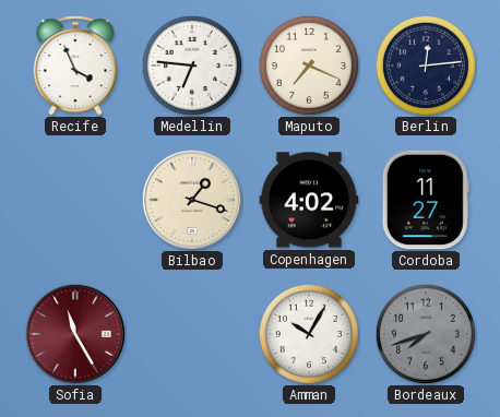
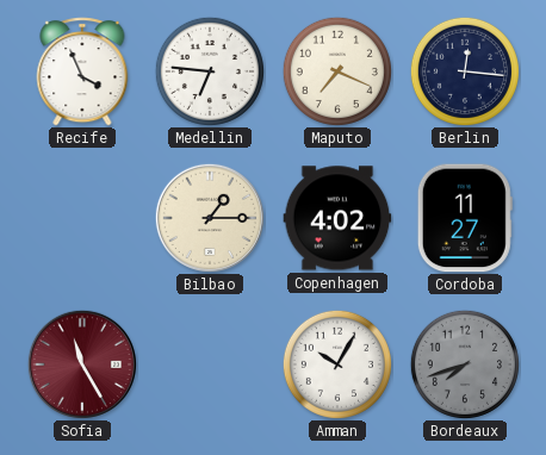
Berlin: 12:14 -> 12:16 (465, 71)
Bilbao: 1:18 -> 1:15 (210, 218)
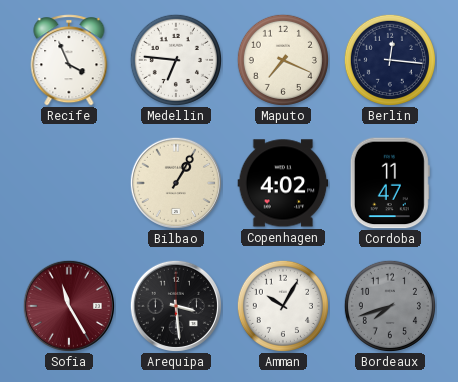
Bilbao: 1:15 -> 1:05 (176, 183)
Cordoba: 11:27 -> 11:47 (390, 183)
Arequipa: none -> 3:29 (176, 306)
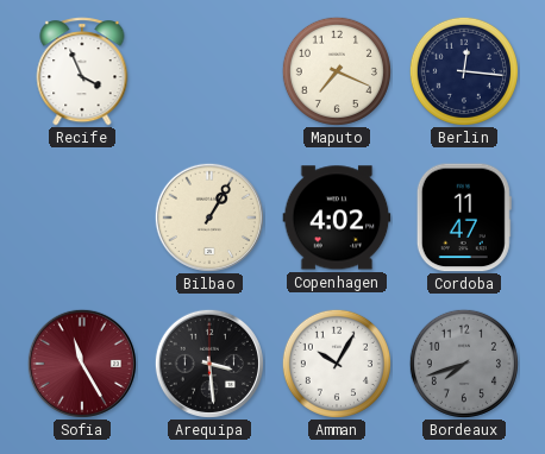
Medellin: 6:46 -> none (176, 60)
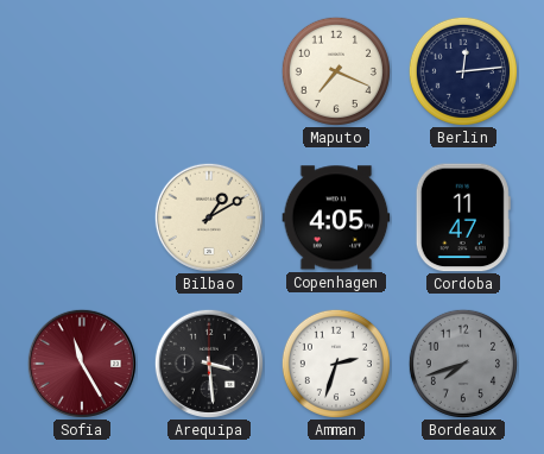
Recife: 3:56 -> none (82, 71)
Berlin: 12:16 -> 12:14 (463, 71)
Bilbao: 1:05 -> 1:10 (209, 217)
Copenhagen: 4:02 -> 4:05 (336, 217)
Amman: 10:05 -> 2:33 (336, 364)
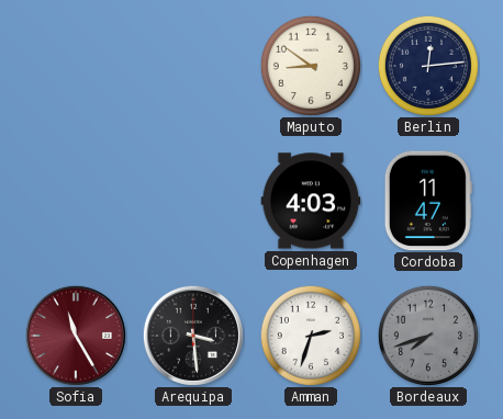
Maputo: 7:19 -> 8:51 (311, 66)
Bilbao: 1:10 -> none (209, 217)
Copenhagen: 4:05 -> 4:03 (311, 201)
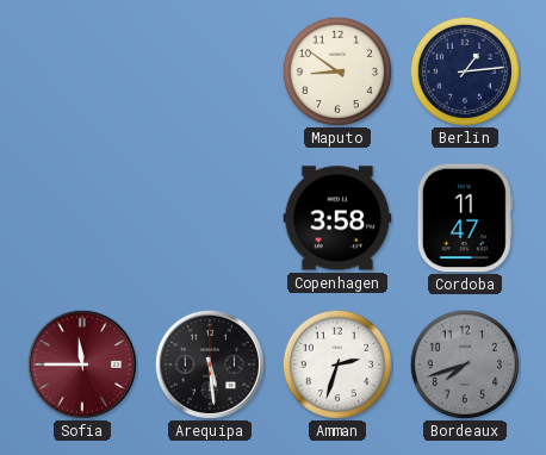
Berlin: 12:14 -> 1:14 (465, 71)
Copenhagen: 4:03 -> 3:58 (337, 218)
Sofia: 11:25 -> 11:45 (82, 364)
Arequipa: 3:29 -> 5:29 (210, 364)
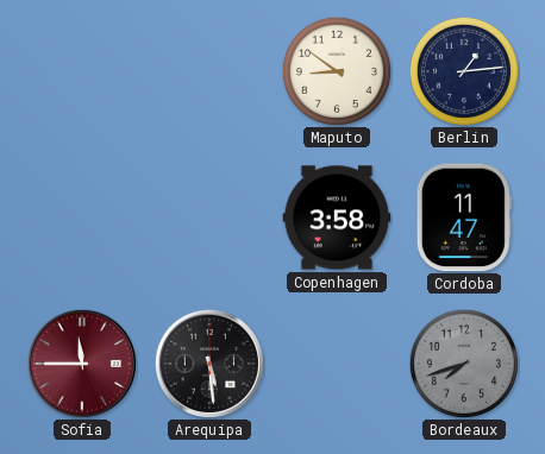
Amman: 2:33 -> none (337, 364)
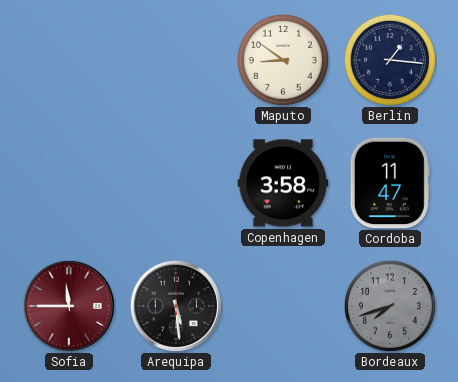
Berlin: 1:14 -> 1:16 (390, 60)
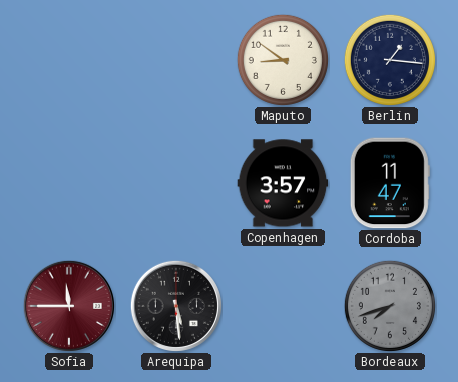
Copenhagen: 3:58 -> 3:57 (283, 183)
